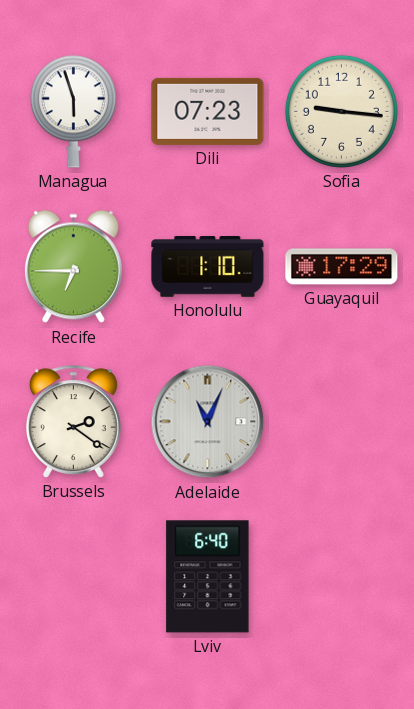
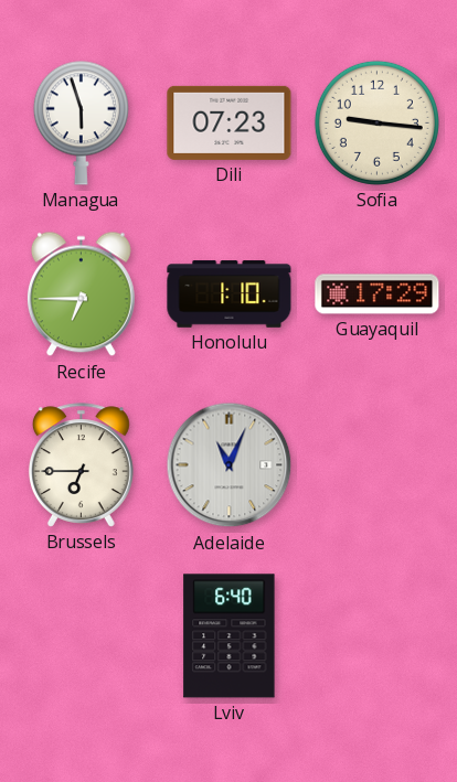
Brussels: 2:21 -> 6:45 (81, 465)
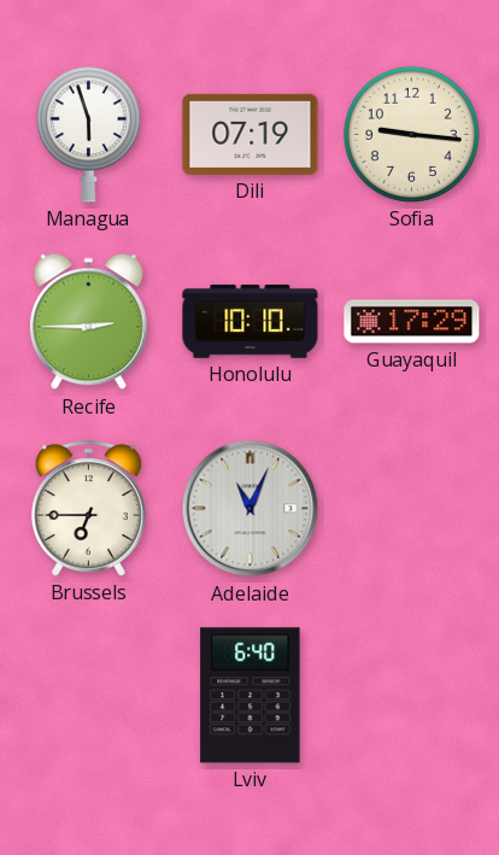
Dili: 07:23 -> 07:19 (251, 134)
Recife: 6:45 -> 2:45 (88, 322)
Honolulu: 1:10 -> 10:10 (251, 322)
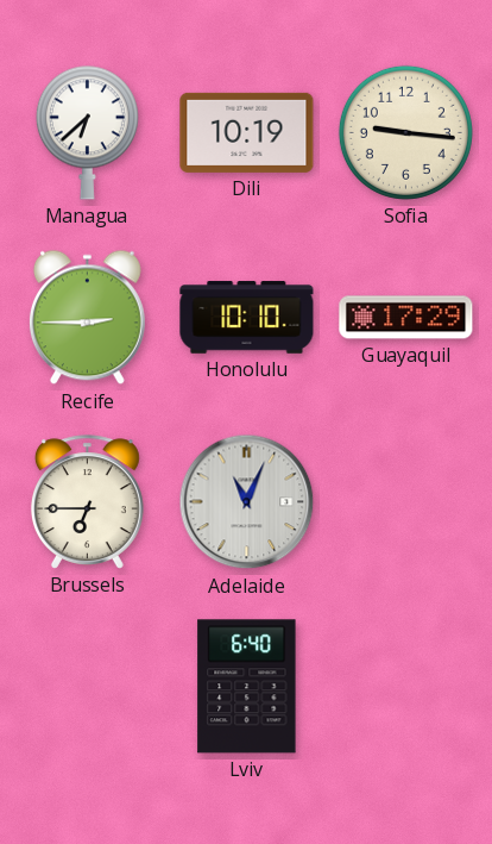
Managua: 5:57 -> 6:38 (87, 132)
Dili: 07:19 -> 10:19 (247, 132)
